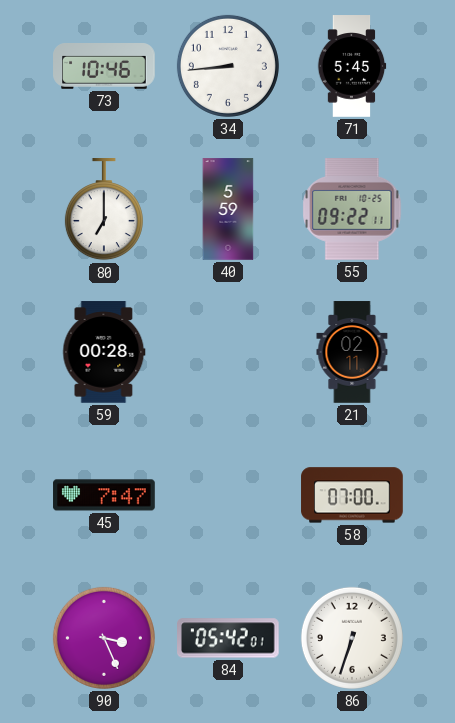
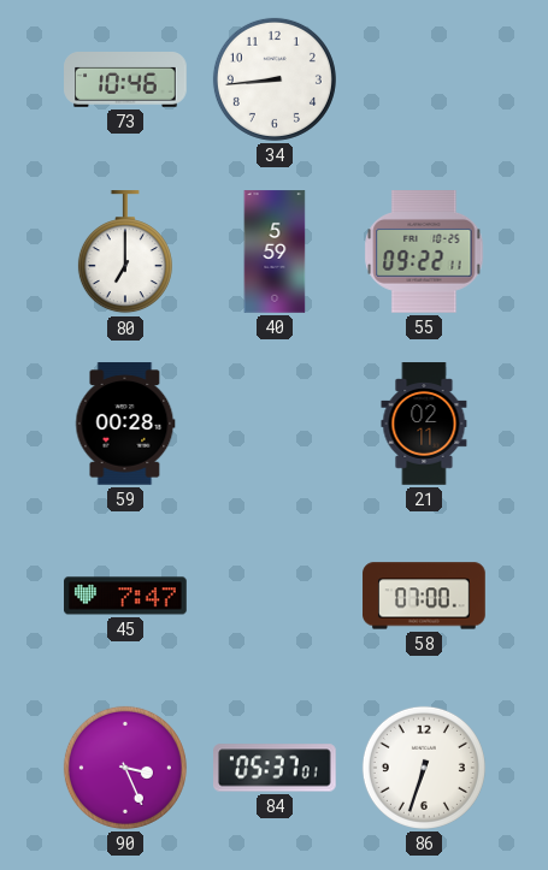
71: 5:45 -> none (352, 66)
84: 05:42 -> 05:37 (276, 768)
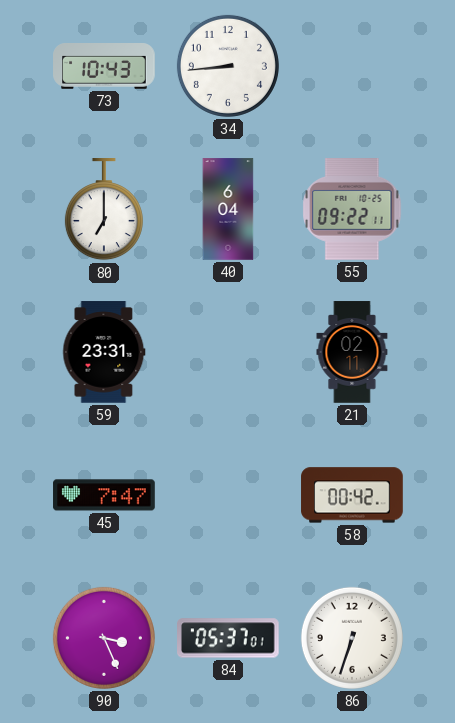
73: 10:46 -> 10:43 (104, 67)
40: 5:59 -> 6:04 (228, 209)
59: 00:28 -> 23:31 (104, 352)
58: 07:00 -> 00:42 (352, 495)
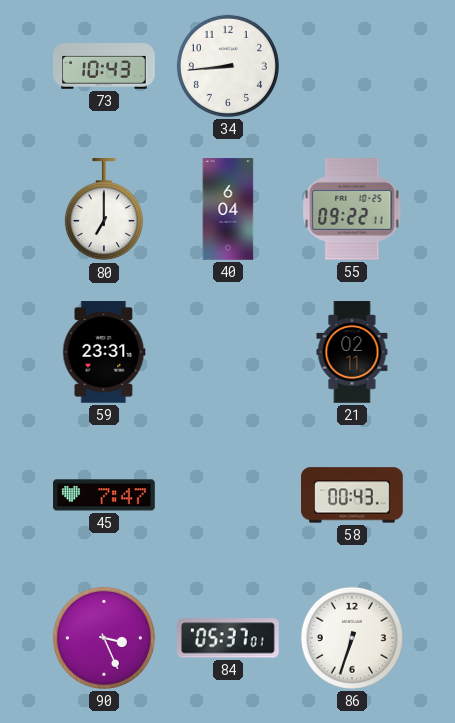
58: 00:42 -> 00:43 (352, 495)
